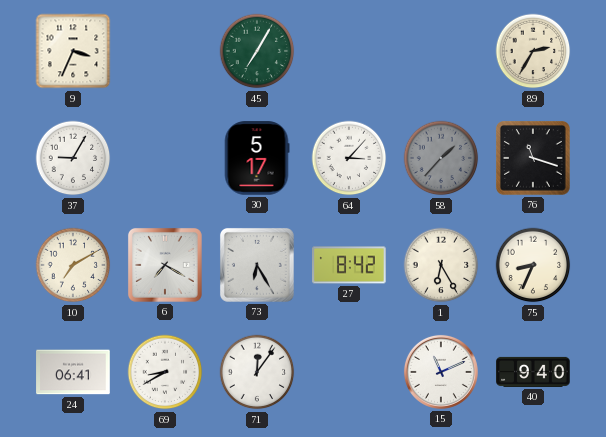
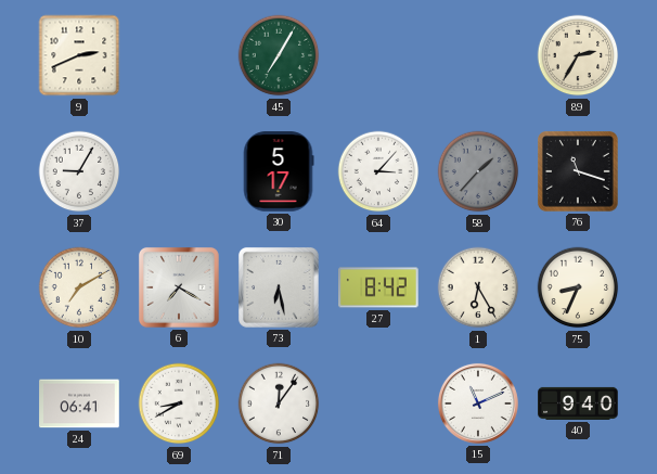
9: 3:34 -> 2:41 (79, 55)
73: 6:25 -> 6:28 (279, 287)
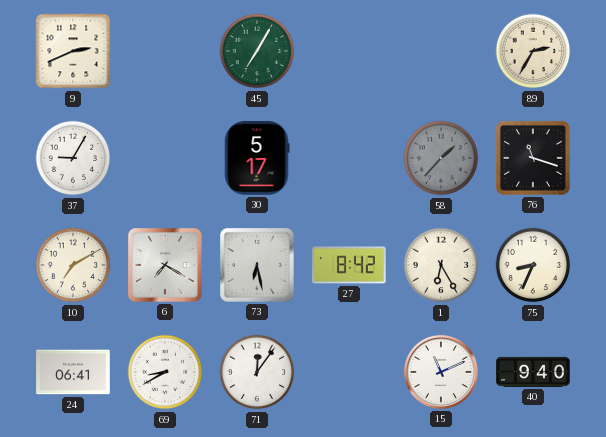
64: 3:07 -> none (378, 171)
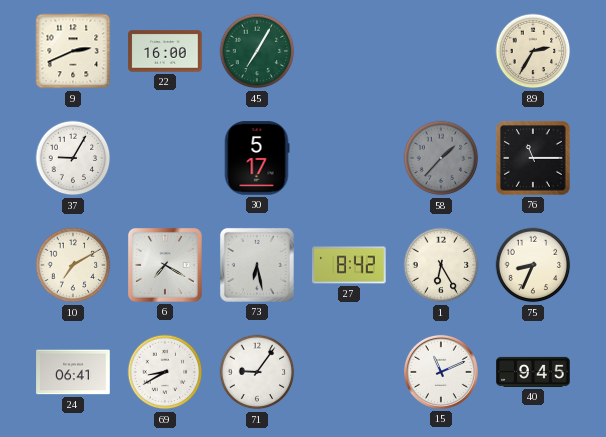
22: none -> 16:00 (165, 51)
76: 11:18 -> 11:15 (534, 159)
71: 12:06 -> 9:06 (257, 372)
40: 9:40 -> 9:45 (533, 372)
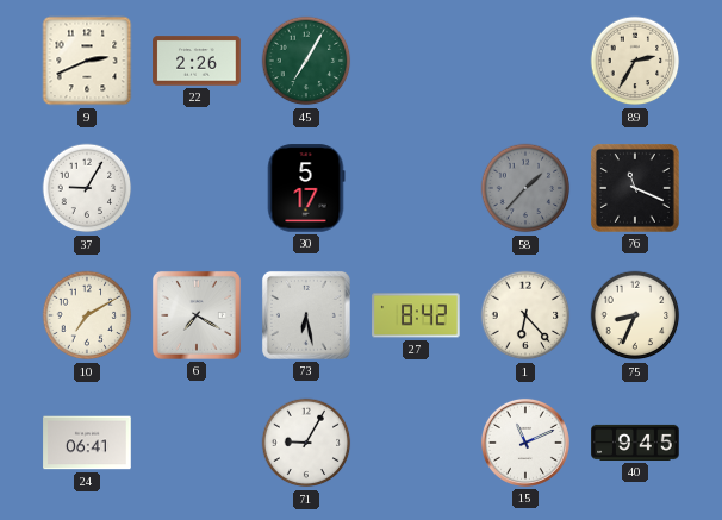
22: 16:00 -> 2:26 (197, 61)
76: 11:15 -> 11:19 (636, 189)
1: 6:25 -> 6:23 (525, 315)
69: 8:40 -> none (165, 372)
71: 9:06 -> 9:05 (306, 443)
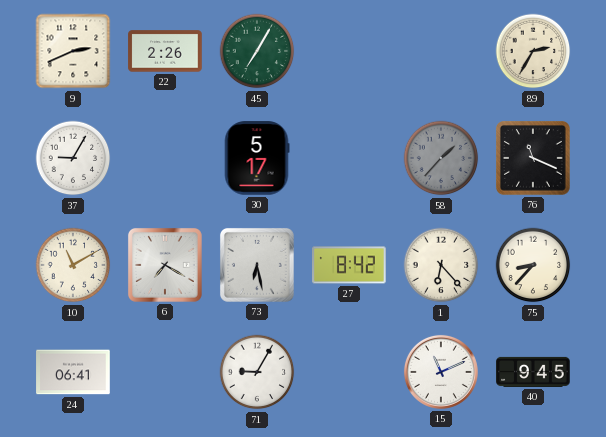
10: 7:10 -> 11:10 (73, 265)
75: 8:34 -> 8:37 (533, 265)
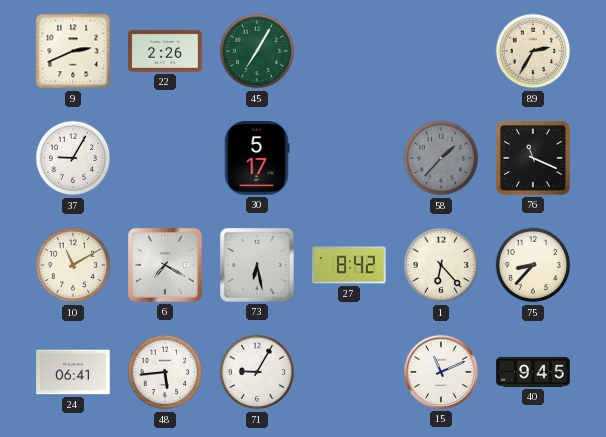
48: none -> 5:44 (165, 372)
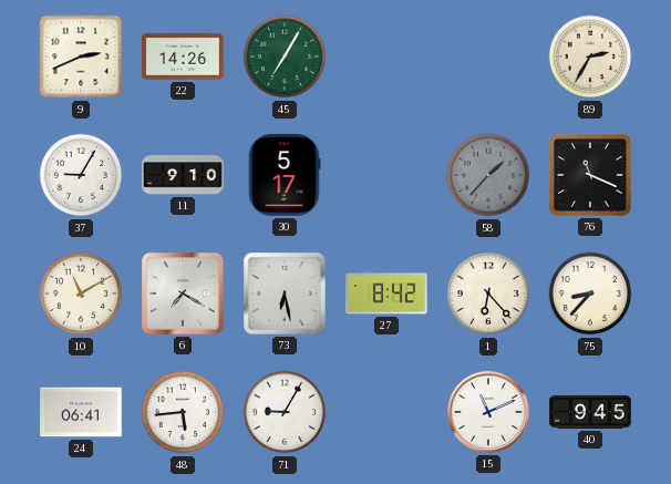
22: 2:26 -> 14:26 (183, 56)
11: none -> 9:10 (183, 175)
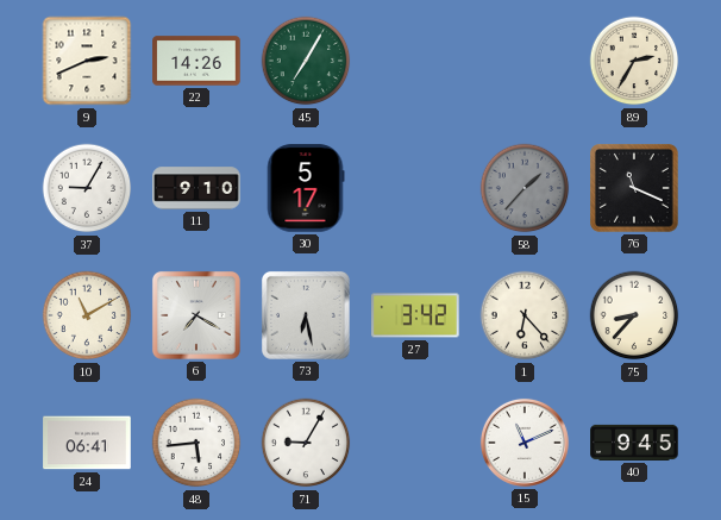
27: 8:42 -> 3:42 (415, 315)
